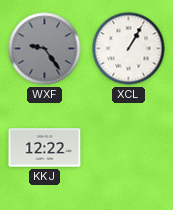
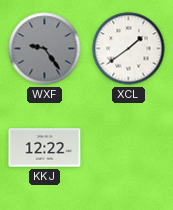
XCL: 1:05 -> 1:39 (129, 49)
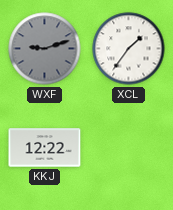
WXF: 9:24 -> 9:12 (45, 49)
XCL: 1:39 -> 1:36 (129, 49)
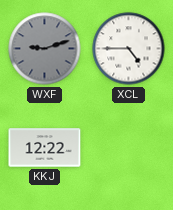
XCL: 1:36 -> 4:45 (129, 49)
